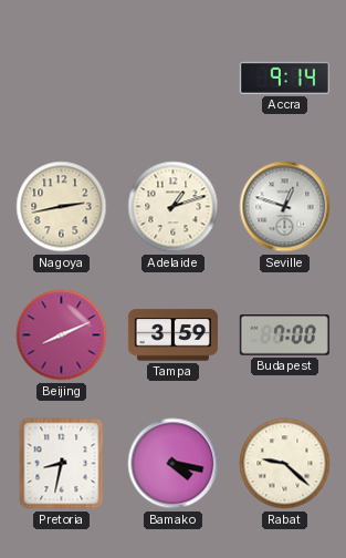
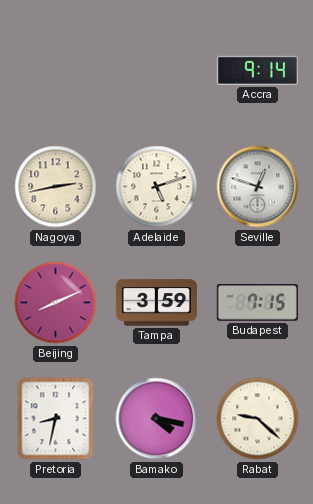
Adelaide: 1:12 -> 5:12 (157, 187)
Budapest: 7:00 -> 7:15 (257, 303)
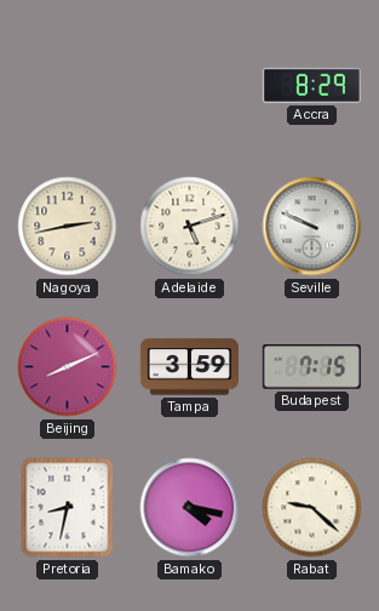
Accra: 9:14 -> 8:29 (311, 85)
Seville: 12:48 -> 9:49 (312, 227)
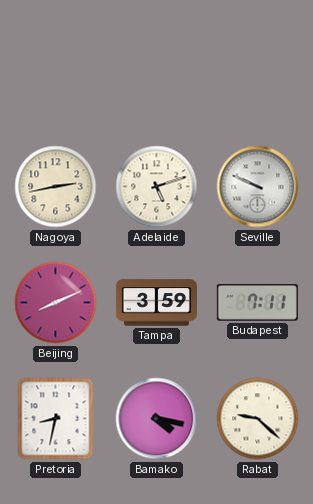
Accra: 8:29 -> none (311, 85)
Budapest: 7:15 -> 7:11 (257, 303)
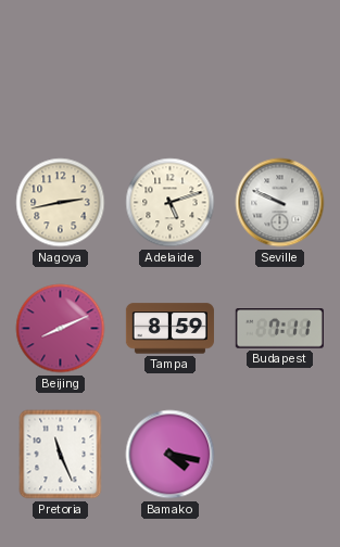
Tampa: 3:59 -> 8:59 (169, 329)
Pretoria: 8:32 -> 11:26 (61, 455)
Rabat: 9:22 -> none (258, 419)
